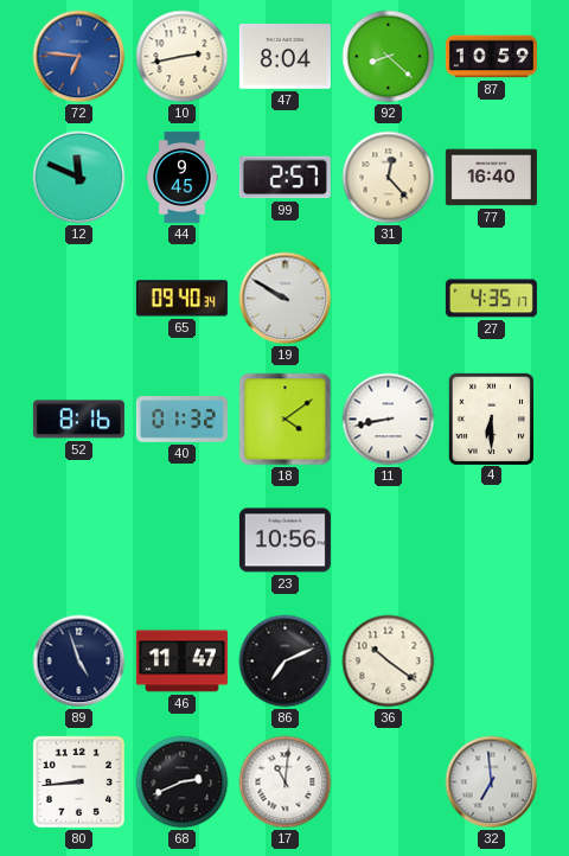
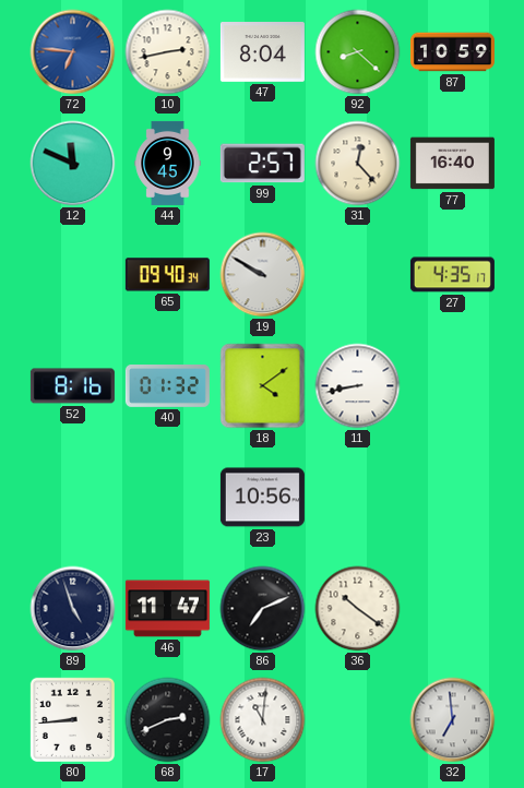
4: 6:30 -> none (491, 419)
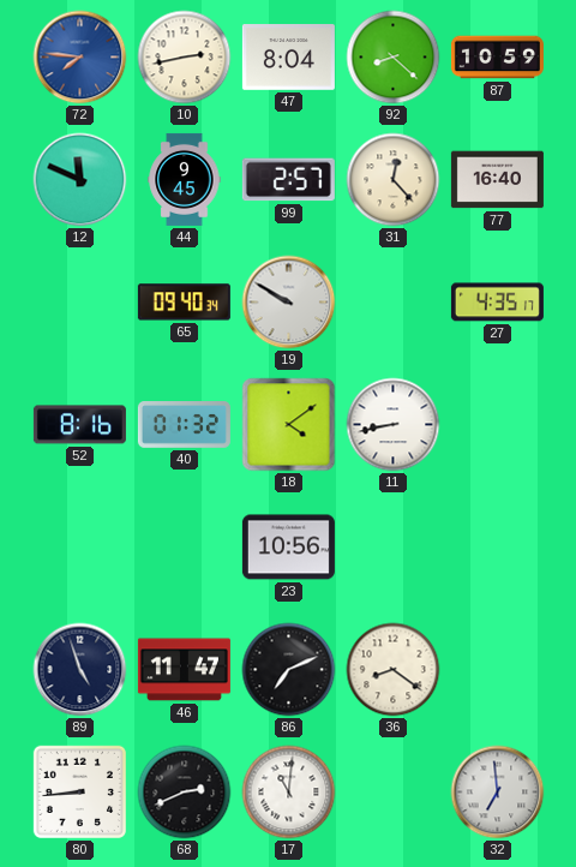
72: 6:46 -> 7:46 (80, 58)
36: 10:21 -> 8:21 (394, 670)
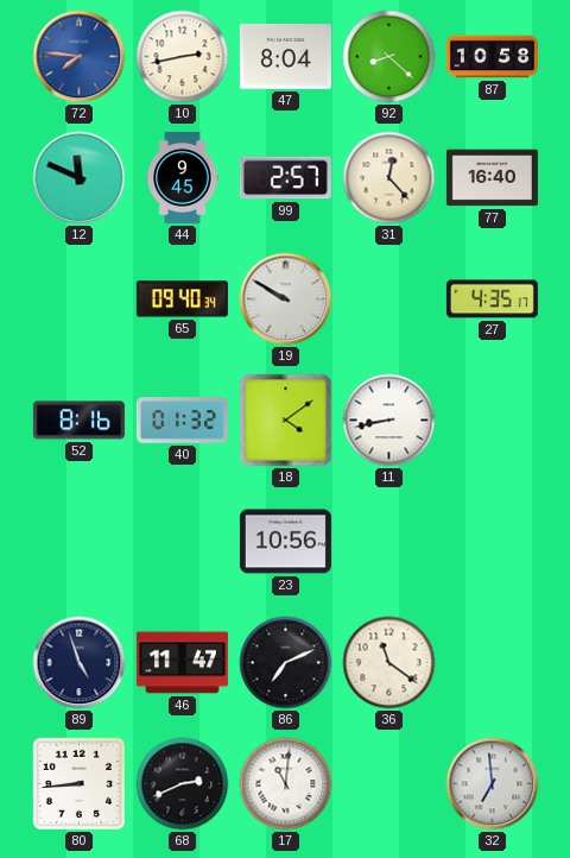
87: 10:59 -> 10:58 (492, 57)
36: 8:21 -> 11:21 (389, 663)
